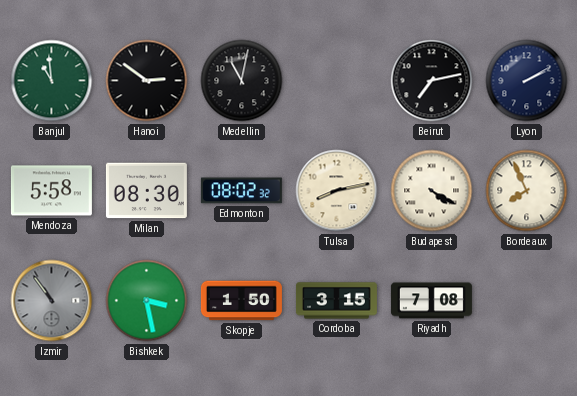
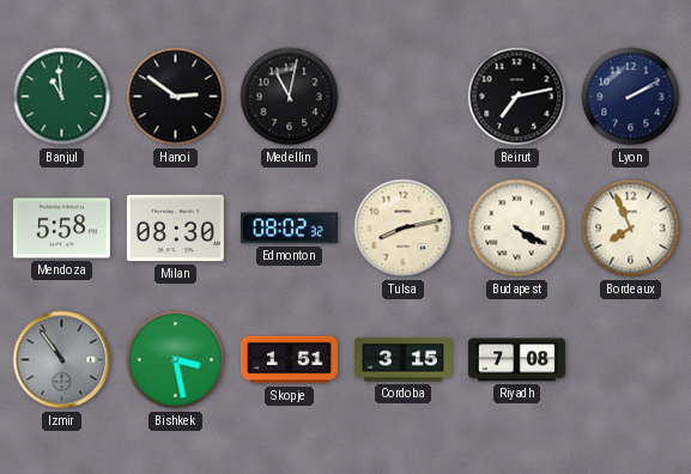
Skopje: 1:50 -> 1:51 (289, 360)
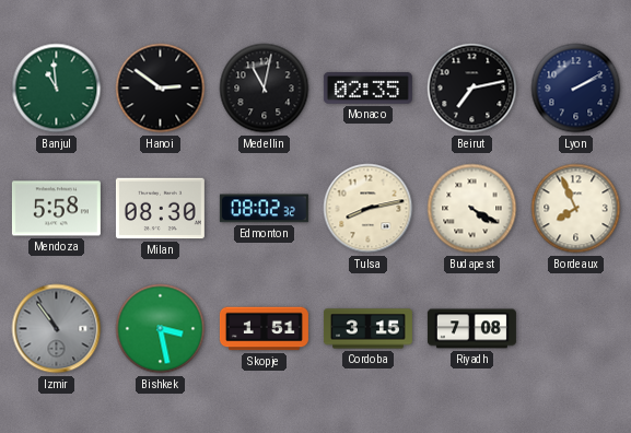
Monaco: none -> 02:35 (367, 89)
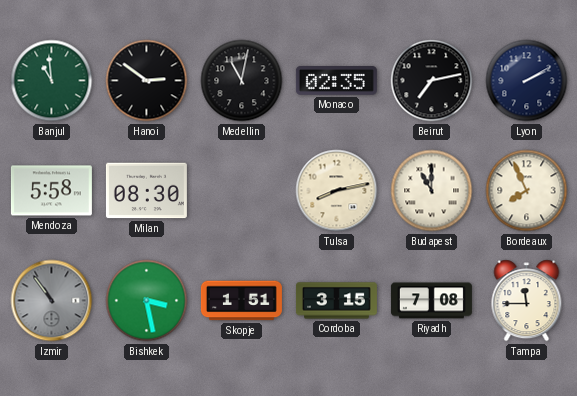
Edmonton: 08:02 -> none (264, 209)
Budapest: 4:20 -> 11:00 (432, 191)
Tampa: none -> 11:45 (527, 301)
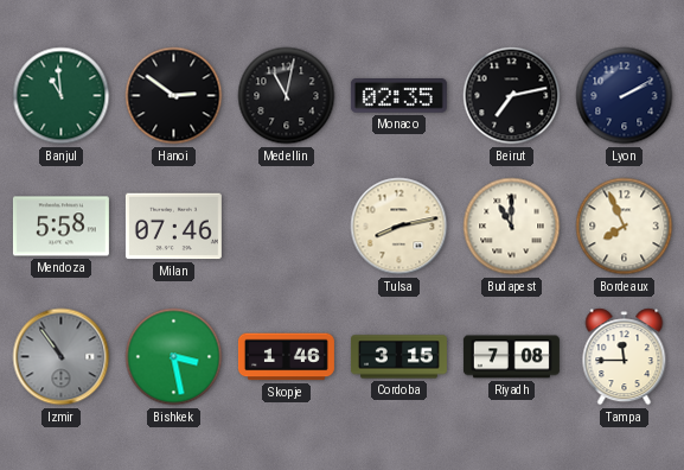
Milan: 08:30 -> 07:46 (173, 227)
Skopje: 1:51 -> 1:46 (286, 357)
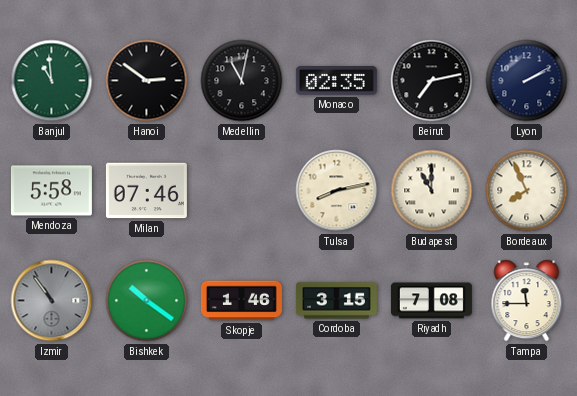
Bishkek: 3:28 -> 10:21 (147, 301)
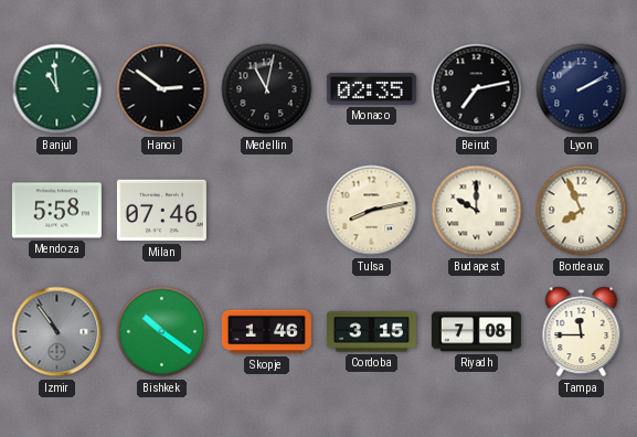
Budapest: 11:00 -> 10:00 (477, 211)
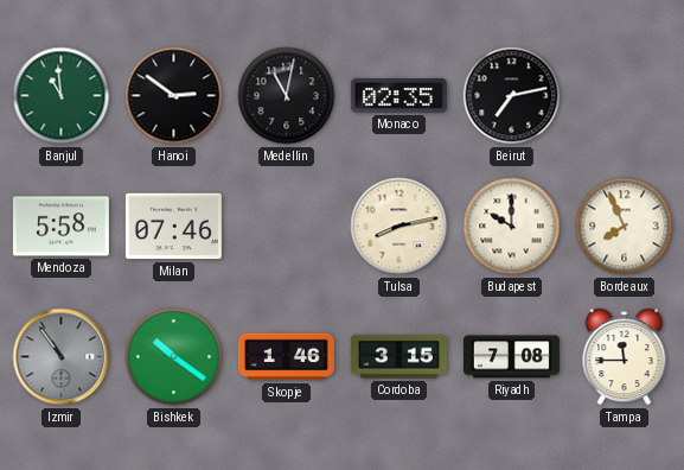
Lyon: 2:10 -> none (582, 89)
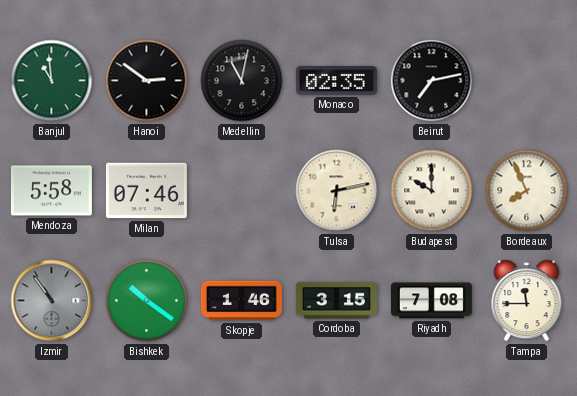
Tulsa: 8:13 -> 6:13 (337, 191)
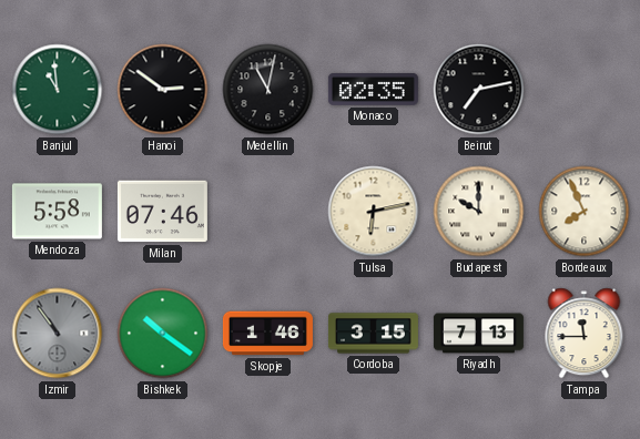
Riyadh: 7:08 -> 7:13 (478, 334)
